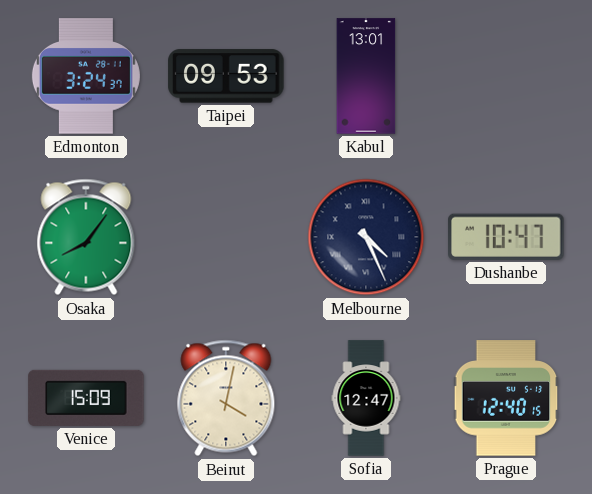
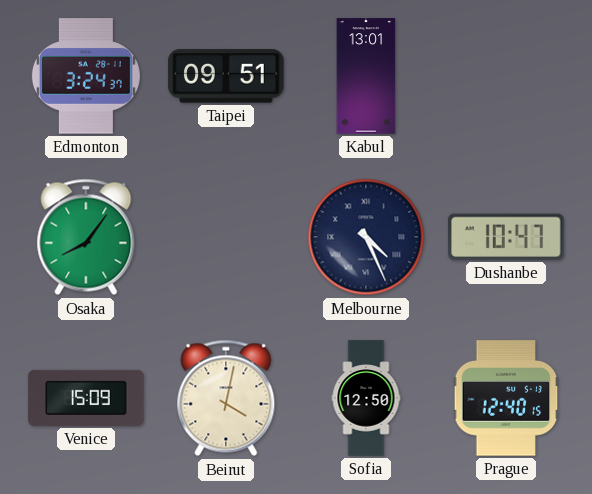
Taipei: 09:53 -> 09:51 (226, 76)
Sofia: 12:47 -> 12:50 (366, 398)
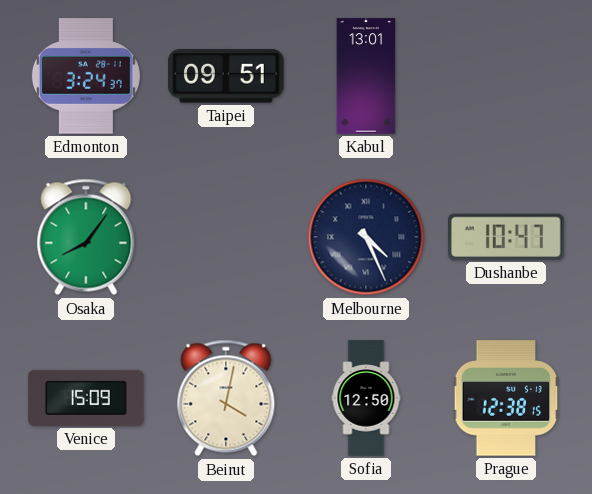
Prague: 12:40 -> 12:38 (506, 398)
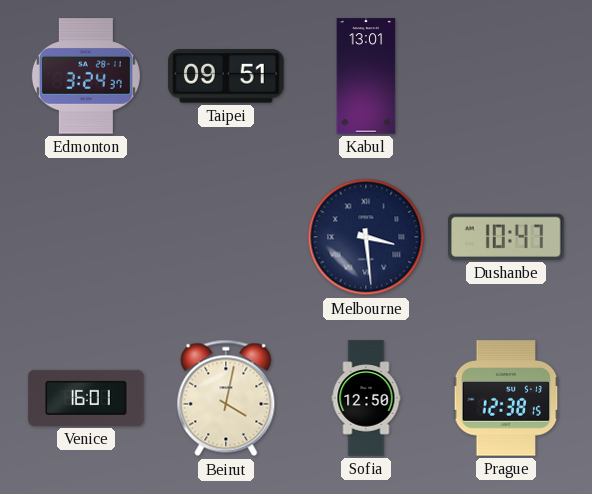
Osaka: 8:06 -> none (86, 237)
Melbourne: 4:26 -> 3:29 (366, 237)
Venice: 15:09 -> 16:01 (86, 398)
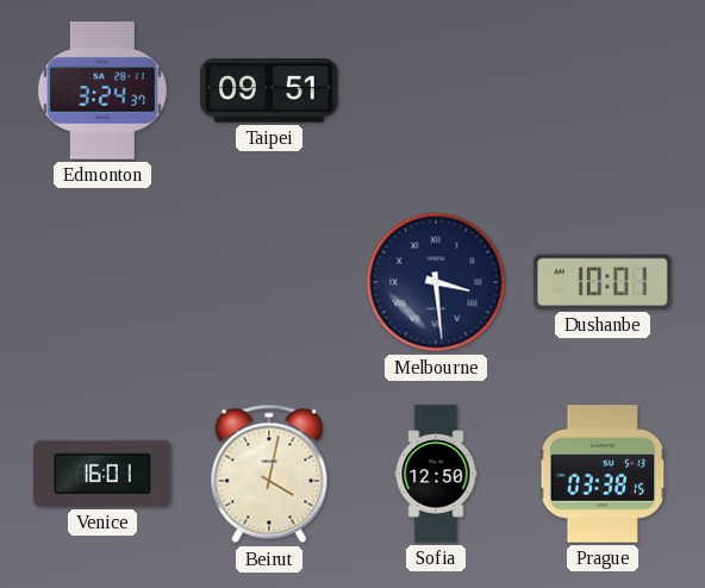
Kabul: 13:01 -> none (366, 76)
Dushanbe: 10:47 -> 10:01 (603, 282)
Prague: 12:38 -> 03:38 (603, 474)
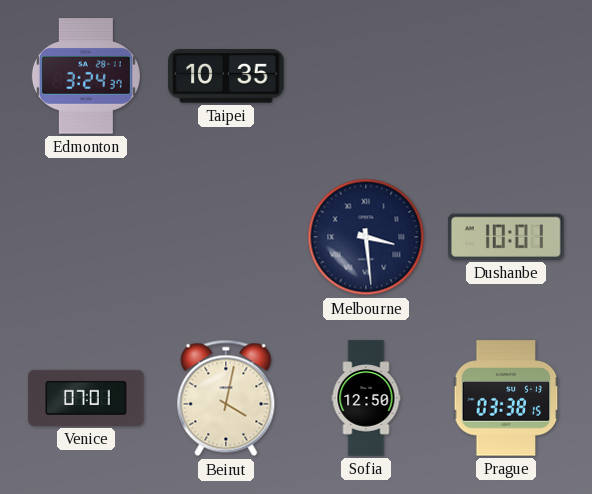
Taipei: 09:51 -> 10:35 (226, 76)
Venice: 16:01 -> 07:01 (86, 398)
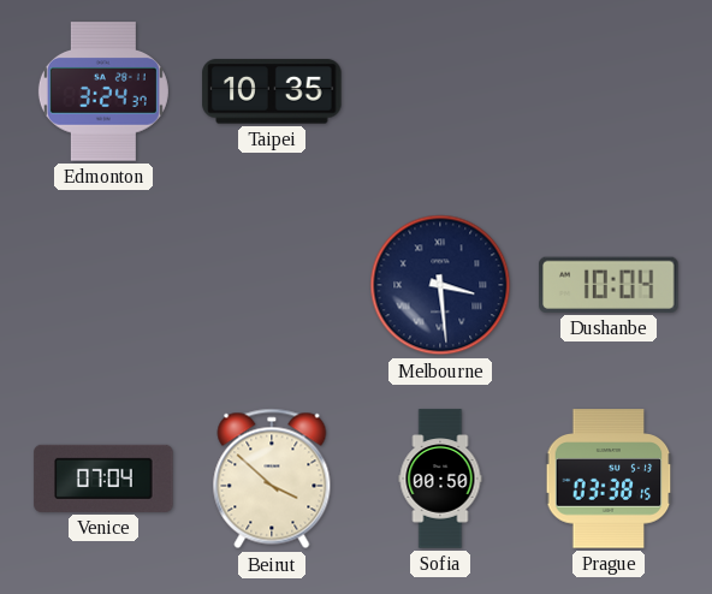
Dushanbe: 10:01 -> 10:04 (609, 285)
Venice: 07:01 -> 07:04 (103, 479)
Beirut: 4:02 -> 3:52 (272, 479)
Sofia: 12:50 -> 00:50 (440, 479)
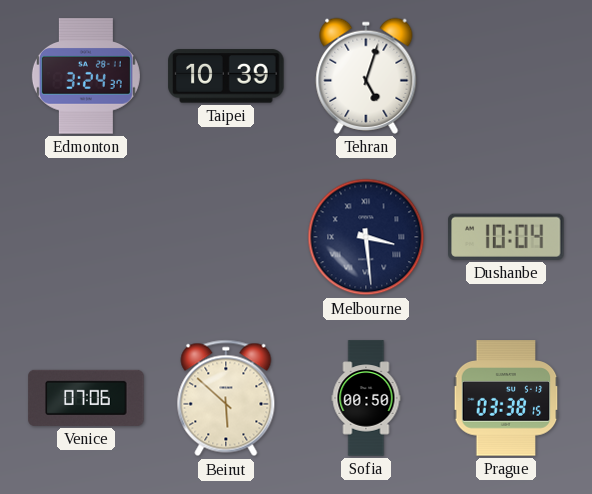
Taipei: 10:35 -> 10:39 (226, 76)
Tehran: none -> 5:03 (366, 76)
Venice: 07:04 -> 07:06 (86, 398)
Beirut: 3:52 -> 5:52 (226, 398)
